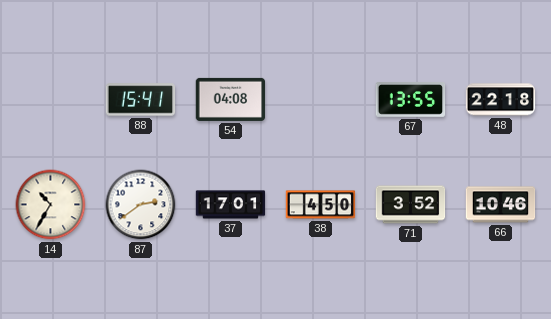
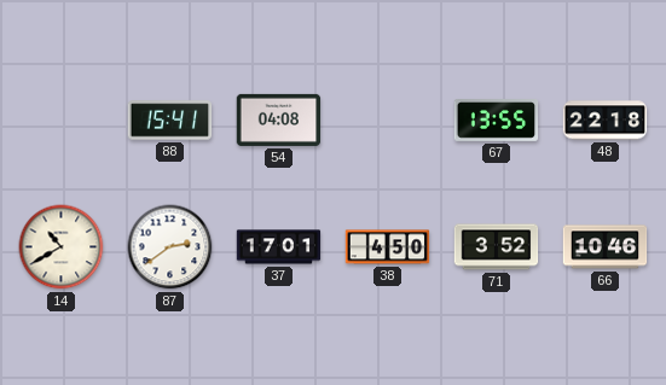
14: 10:35 -> 10:40 (62, 247)
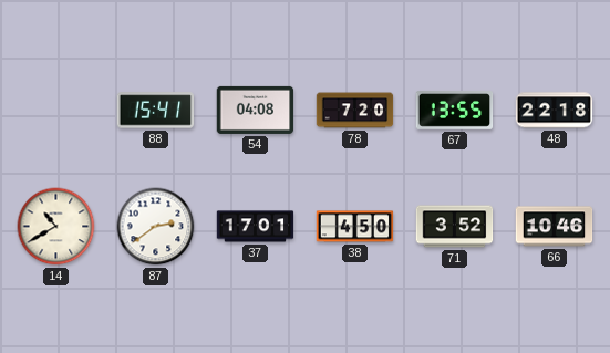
78: none -> 7:20 (355, 111)
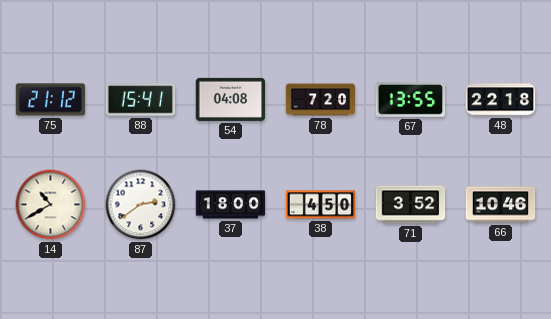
75: none -> 21:12 (51, 100)
37: 17:01 -> 18:00 (231, 205)
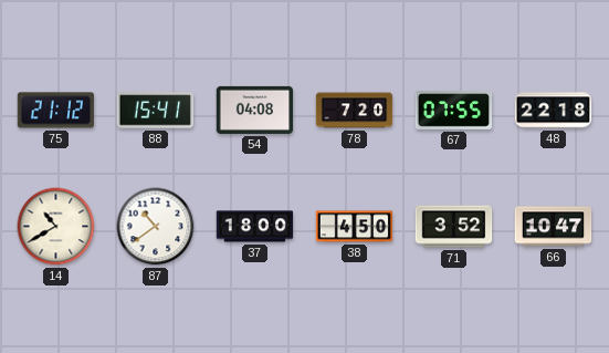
67: 13:55 -> 07:55 (454, 111)
87: 2:39 -> 10:39 (156, 227)
66: 10:46 -> 10:47 (554, 227)
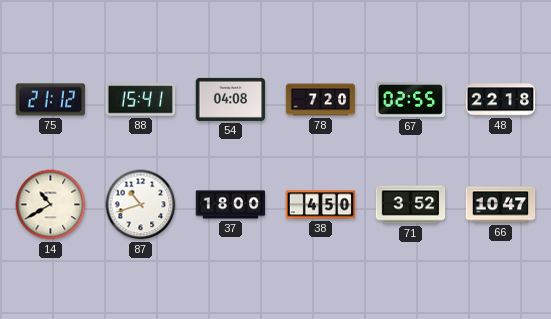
67: 07:55 -> 02:55 (411, 100)
87: 10:39 -> 10:42 (141, 205)
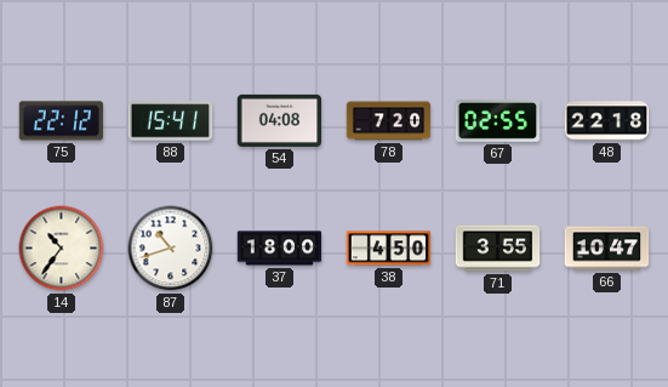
75: 21:12 -> 22:12 (62, 121)
14: 10:40 -> 10:36 (62, 249)
71: 3:52 -> 3:55 (498, 249)
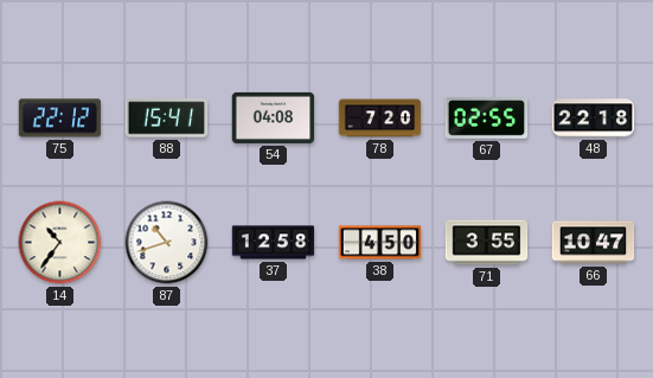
37: 18:00 -> 12:58 (274, 243)
